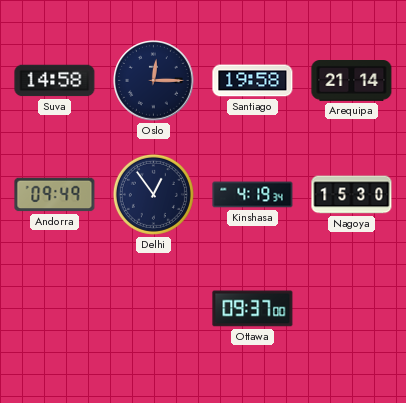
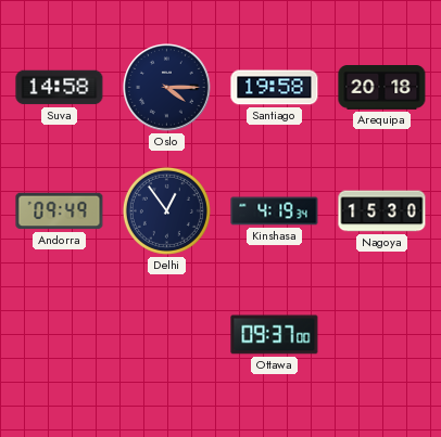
Oslo: 12:15 -> 4:15 (167, 88)
Arequipa: 21:14 -> 20:18 (382, 88)
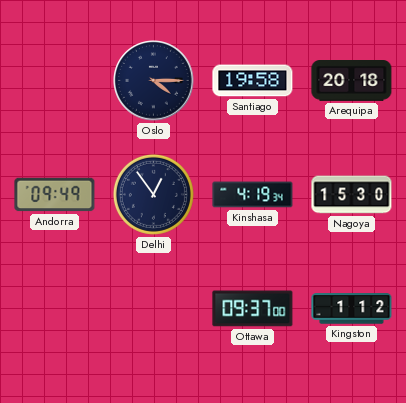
Suva: 14:58 -> none (60, 88)
Kingston: none -> 1:12 (352, 309)
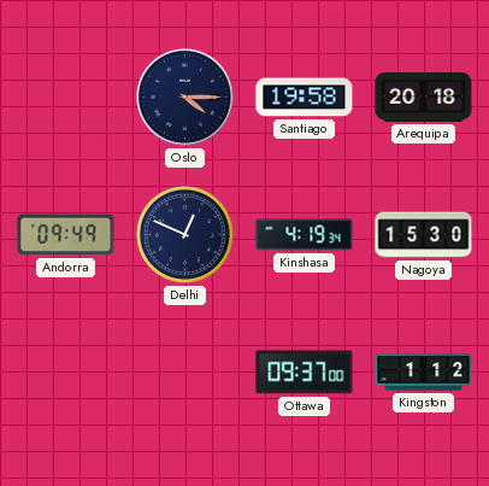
Delhi: 12:54 -> 12:49 (184, 234)
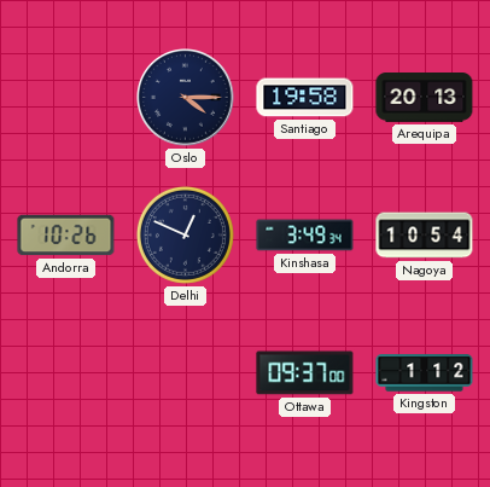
Arequipa: 20:18 -> 20:13 (425, 98)
Andorra: 09:49 -> 10:26 (66, 236)
Kinshasa: 4:19 -> 3:49 (305, 236)
Nagoya: 15:30 -> 10:54 (425, 236)
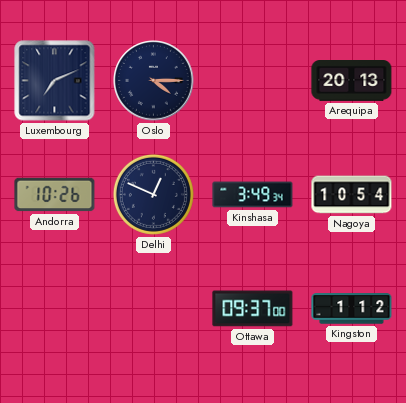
Luxembourg: none -> 7:11 (55, 81)
Santiago: 19:58 -> none (305, 98)
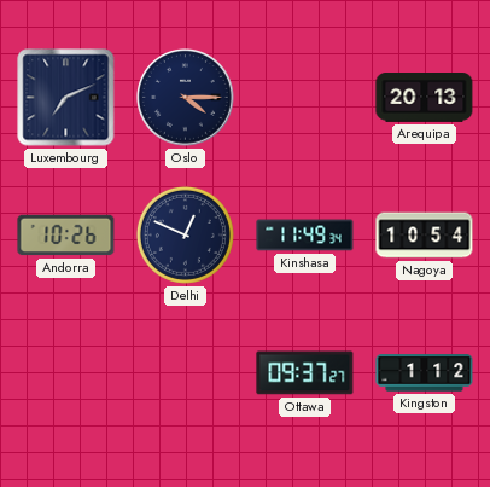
Kinshasa: 3:49 -> 11:49 (305, 236)
Ottawa: 09:37:00 -> 09:37:27 (305, 373)
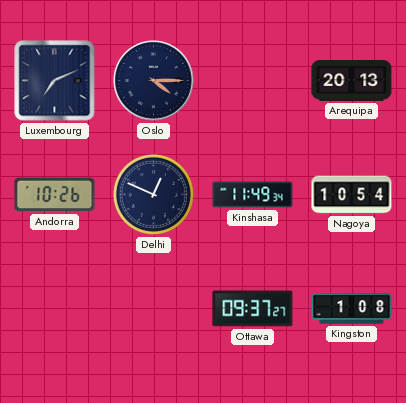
Kingston: 1:12 -> 1:08 (352, 309)
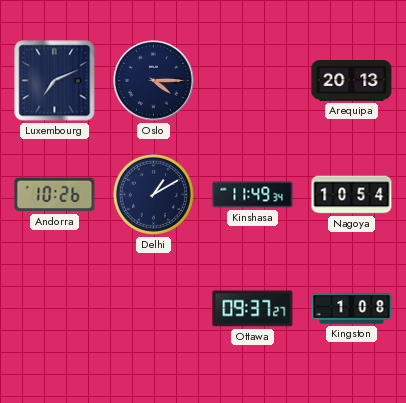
Delhi: 12:49 -> 1:10 (153, 194)
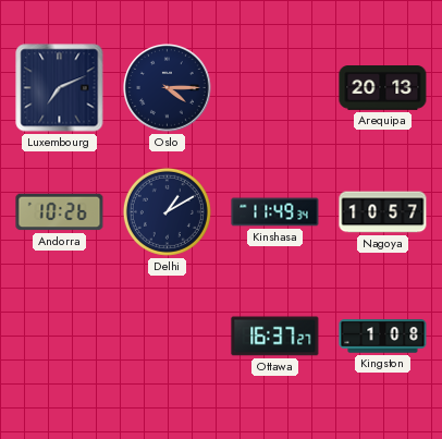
Nagoya: 10:54 -> 10:57 (383, 212)
Ottawa: 09:37 -> 16:37 (275, 337)
